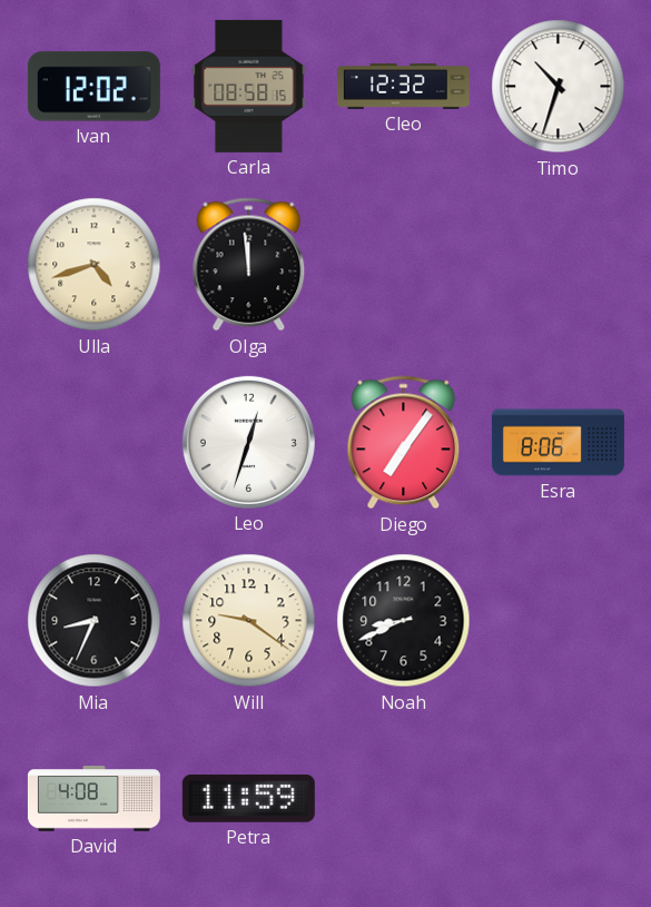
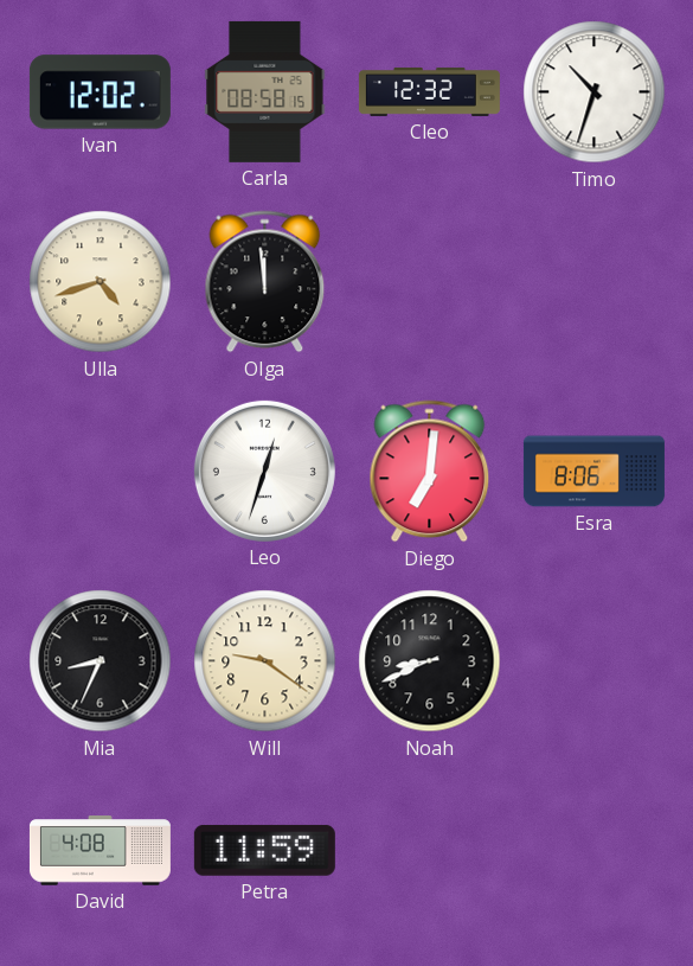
Diego: 7:06 -> 7:01 (430, 472)
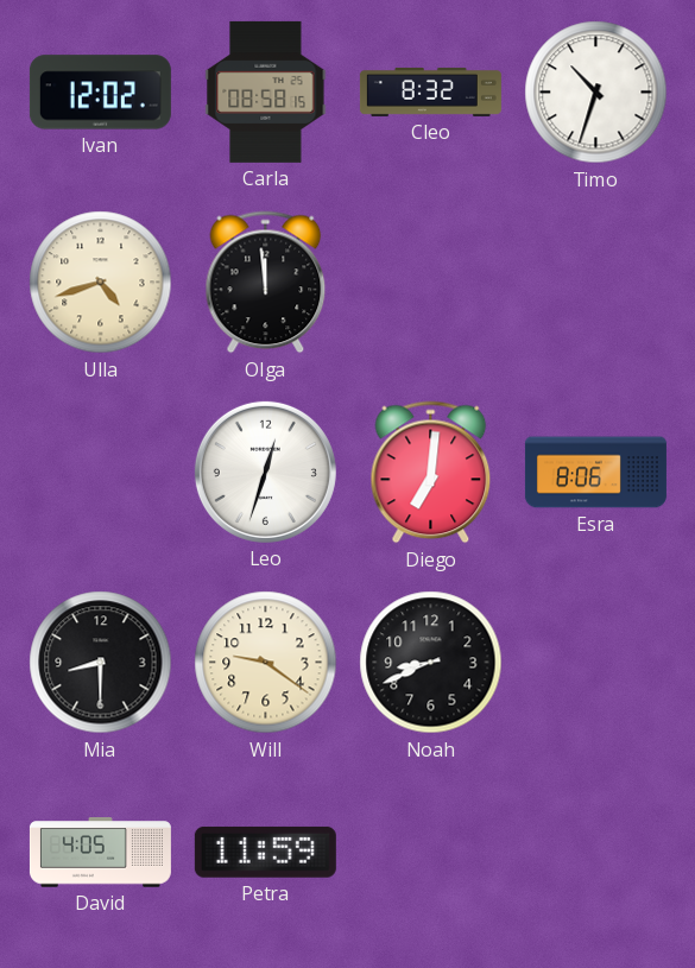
Cleo: 12:32 -> 8:32 (430, 91)
Mia: 8:34 -> 8:30 (101, 663)
David: 4:08 -> 4:05 (100, 853)
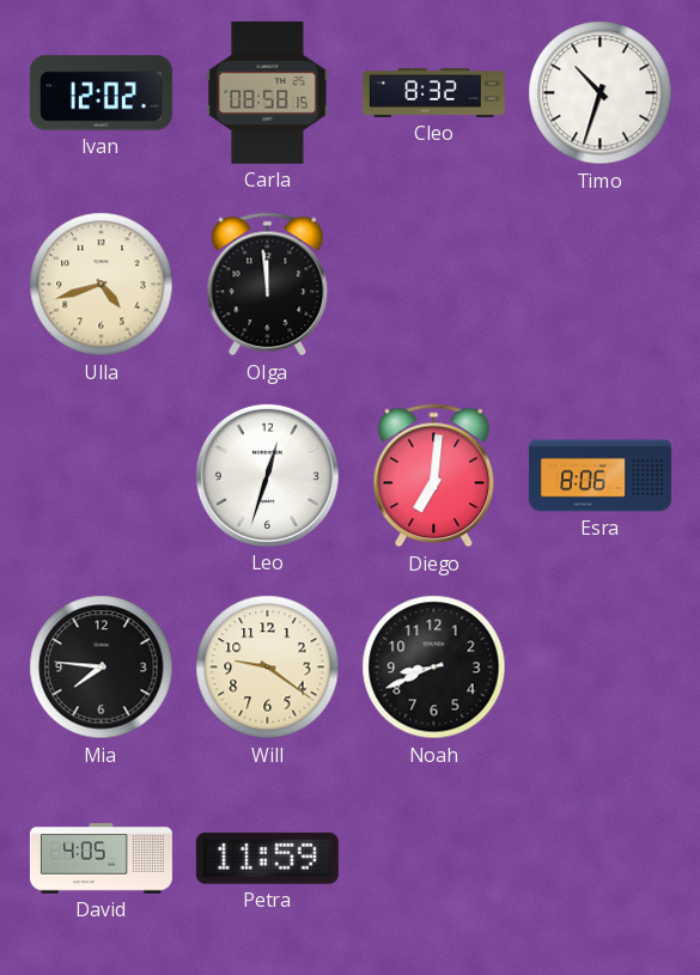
Mia: 8:30 -> 7:46 (102, 668)
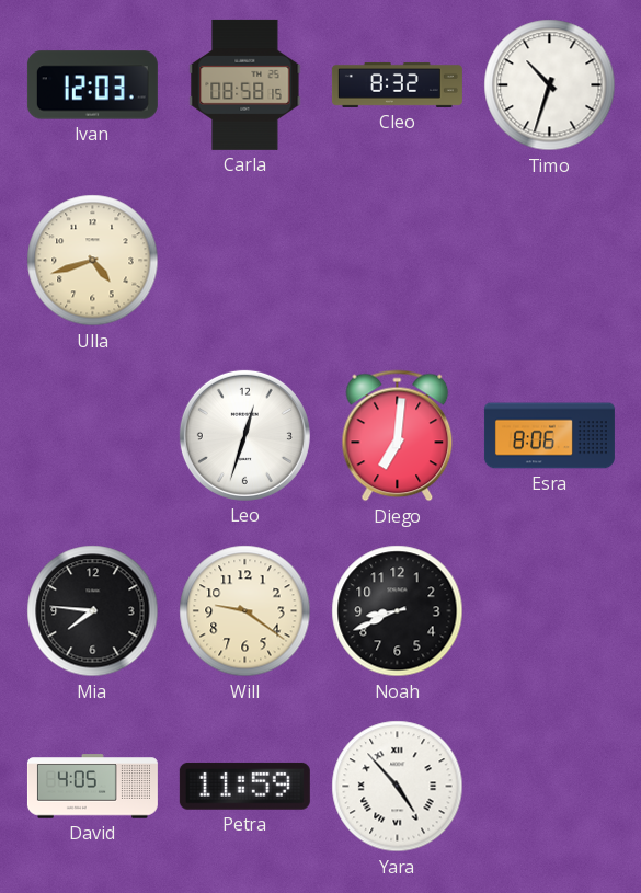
Ivan: 12:02 -> 12:03 (92, 85)
Olga: 11:59 -> none (268, 285)
Yara: none -> 4:53 (398, 787)
